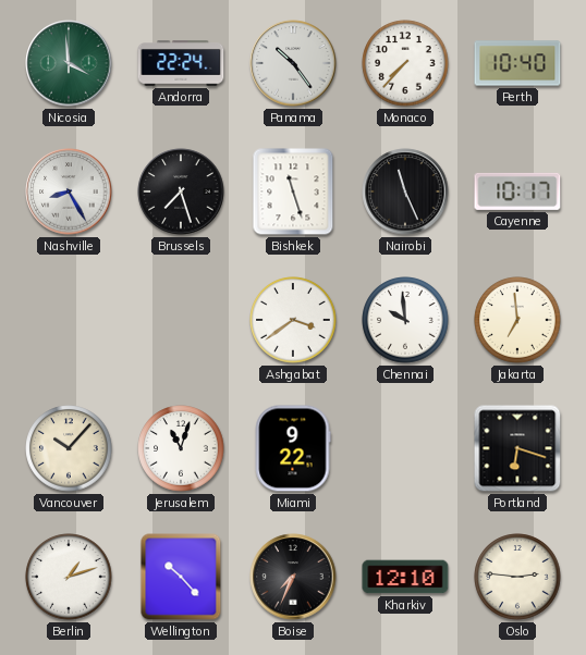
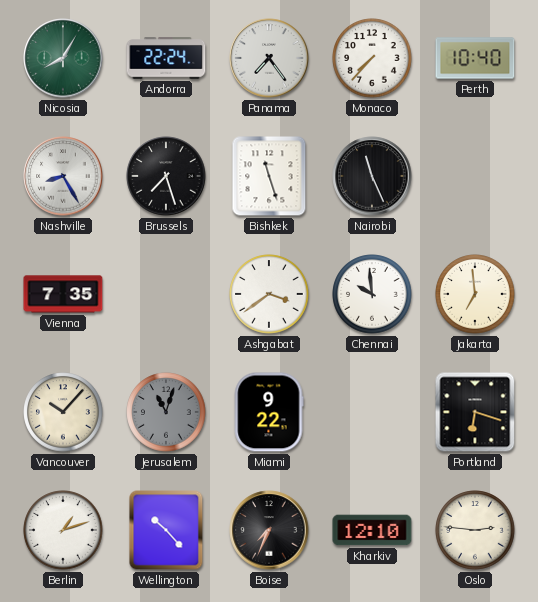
Nicosia: 3:59 -> 8:05 (63, 58)
Panama: 10:24 -> 7:24 (269, 58)
Cayenne: 10:17 -> none (517, 191)
Vienna: none -> 7:35 (63, 294)
Jerusalem dial: white -> grey (166, 412)
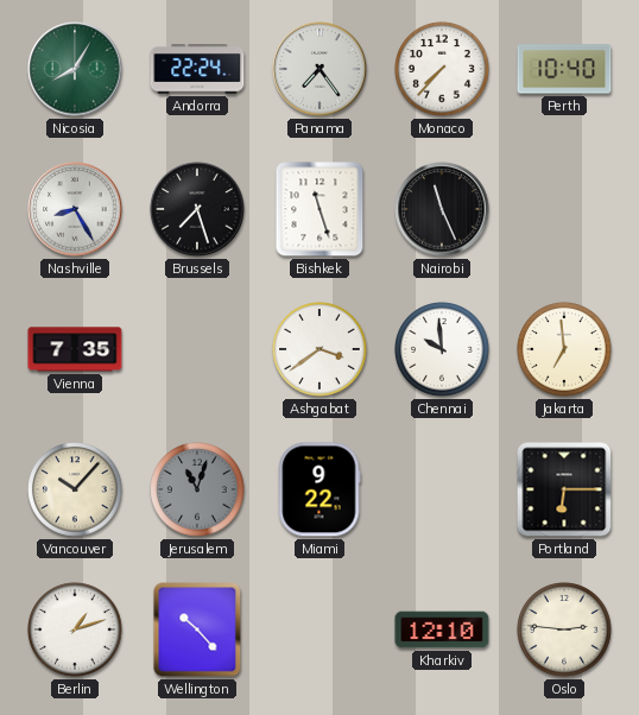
Portland: 6:18 -> 6:15 (564, 489)
Boise: 7:34 -> none (269, 530)
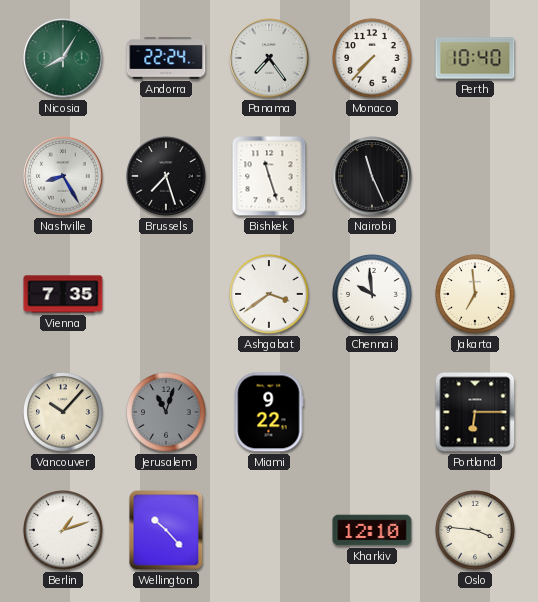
Oslo: 2:46 -> 3:46 (475, 530)
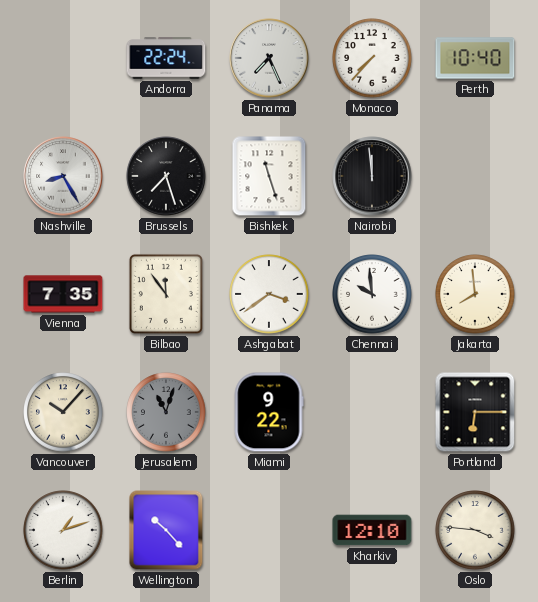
Nicosia: 8:05 -> none (63, 58)
Panama: 7:24 -> 7:26 (269, 58)
Nairobi: 11:26 -> 11:59 (372, 176)
Bilbao: none -> 11:54 (166, 294)
Jakarta: 6:59 -> 7:59 (475, 294)
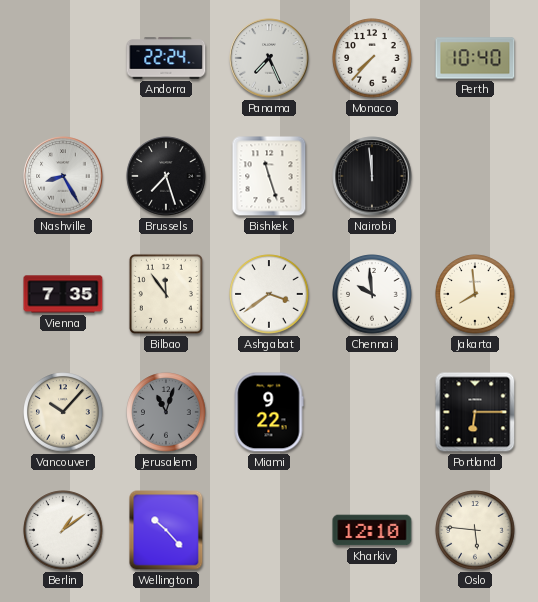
Berlin: 1:12 -> 1:09 (63, 530)
Oslo: 3:46 -> 5:46 (475, 530)
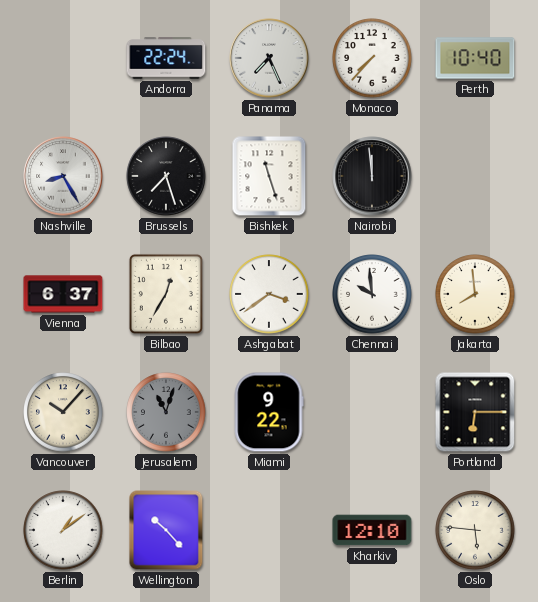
Vienna: 7:35 -> 6:37 (63, 294)
Bilbao: 11:54 -> 12:35 (166, 294)
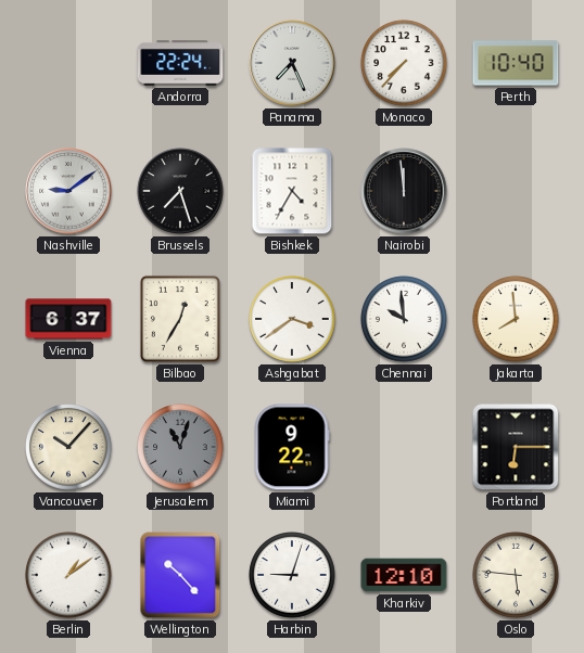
Nashville: 8:25 -> 9:09 (68, 191)
Bishkek: 11:27 -> 4:35 (292, 191)
Harbin: none -> 9:03 (292, 575)
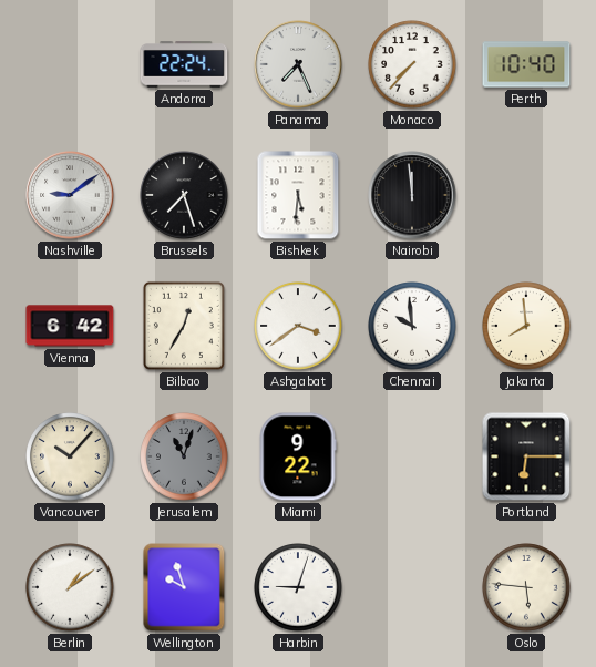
Bishkek: 4:35 -> 5:31 (298, 195)
Vienna: 6:37 -> 6:42 (70, 326)
Wellington: 10:23 -> 9:57 (184, 587)
Kharkiv: 12:10 -> none (404, 575)
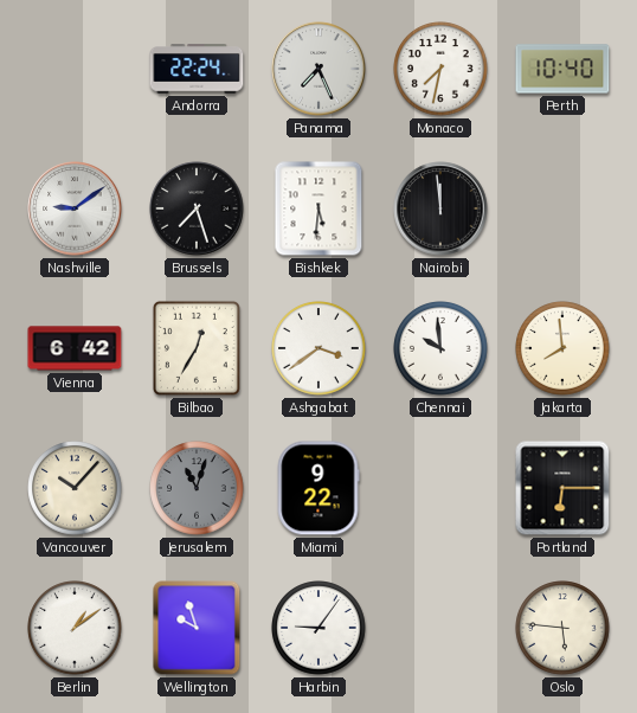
Monaco: 7:37 -> 7:32 (440, 69)
Harbin: 9:03 -> 9:06 (318, 628)
